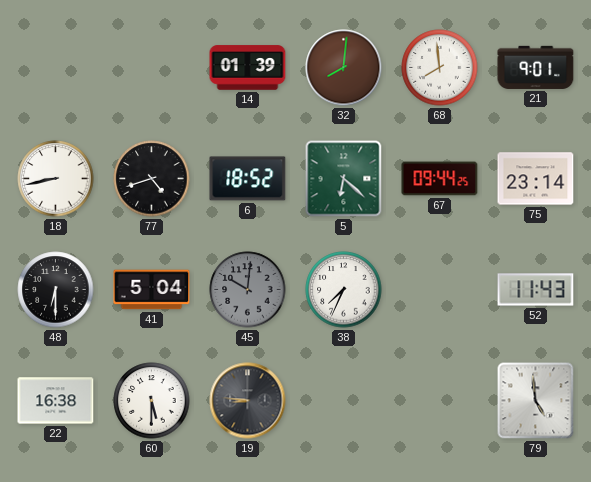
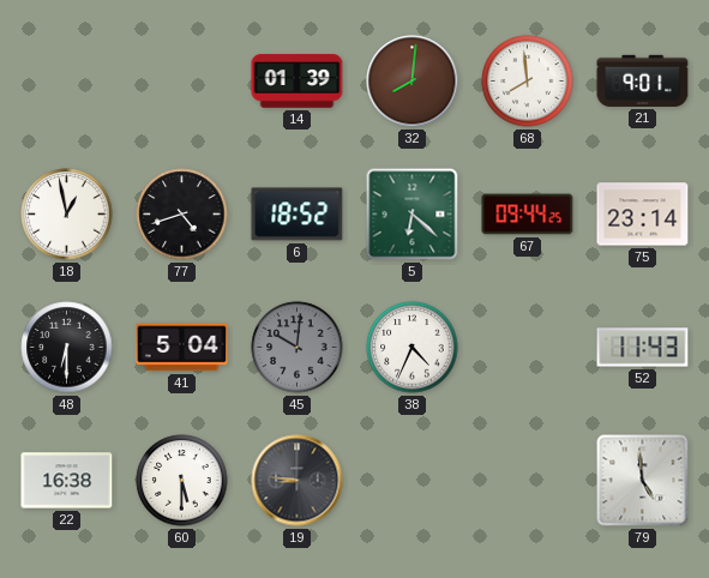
18: 8:43 -> 12:58 (67, 215)
38: 7:34 -> 4:34 (413, 348)
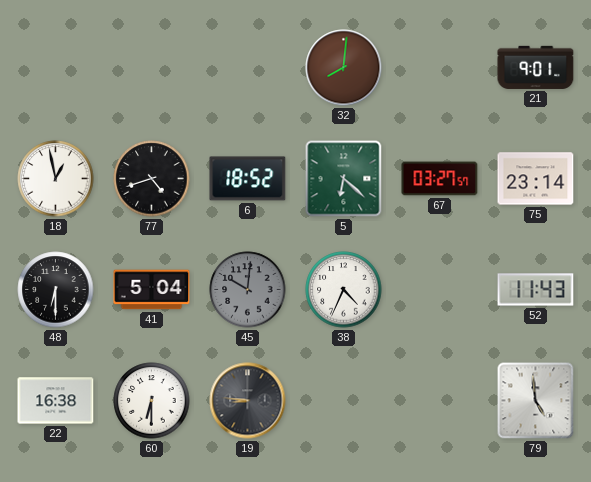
14: 01:39 -> none (298, 82)
68: 7:59 -> none (528, 82)
67: 09:44 -> 03:27 (440, 179)
60: 5:30 -> 6:30 (152, 401)
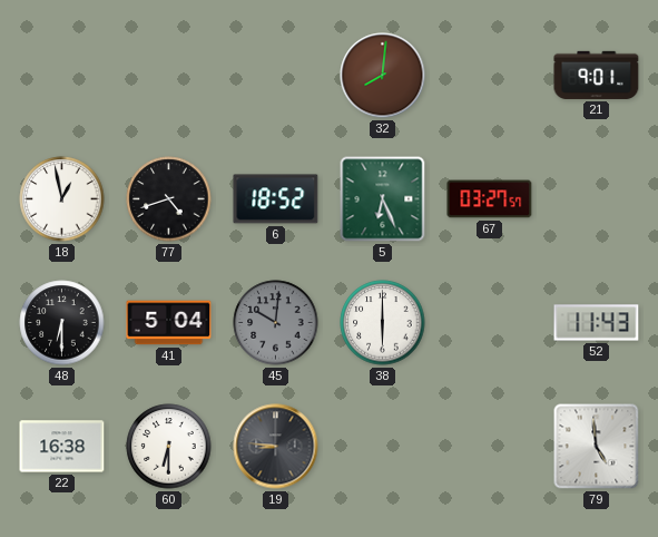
5: 6:22 -> 6:26 (383, 199)
75: 23:14 -> none (536, 179)
38: 4:34 -> 6:00 (383, 323)
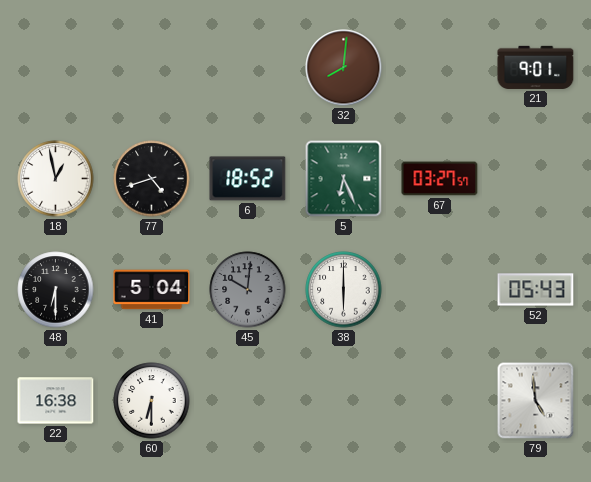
52: 11:43 -> 05:43 (536, 290)
19: 8:46 -> none (276, 447)
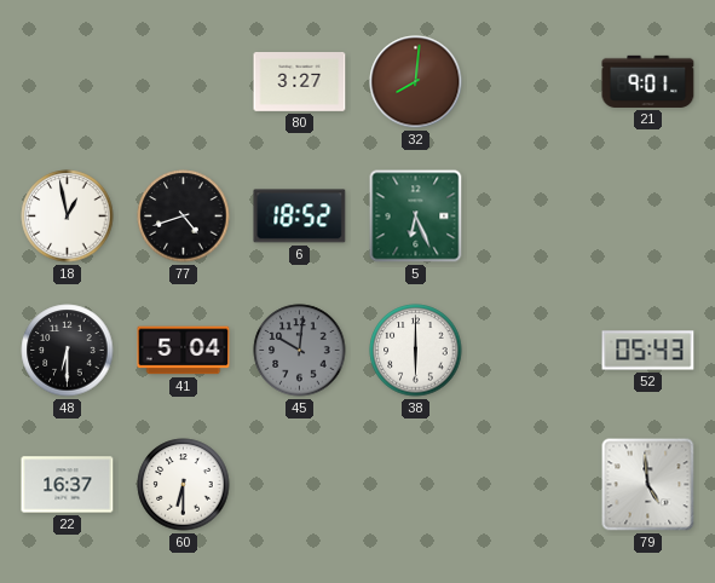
80: none -> 3:27 (300, 82)
67: 03:27 -> none (440, 179)
22: 16:38 -> 16:37 (68, 485)
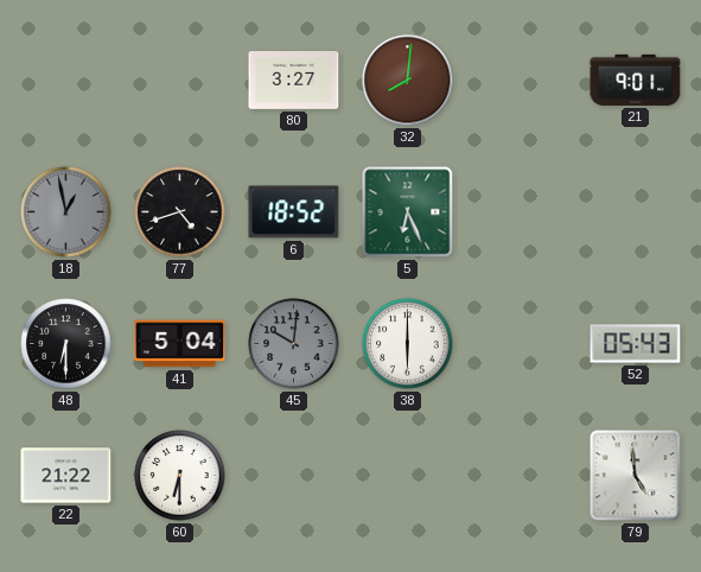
18 dial: white -> grey (66, 212)
22: 16:37 -> 21:22 (66, 476)
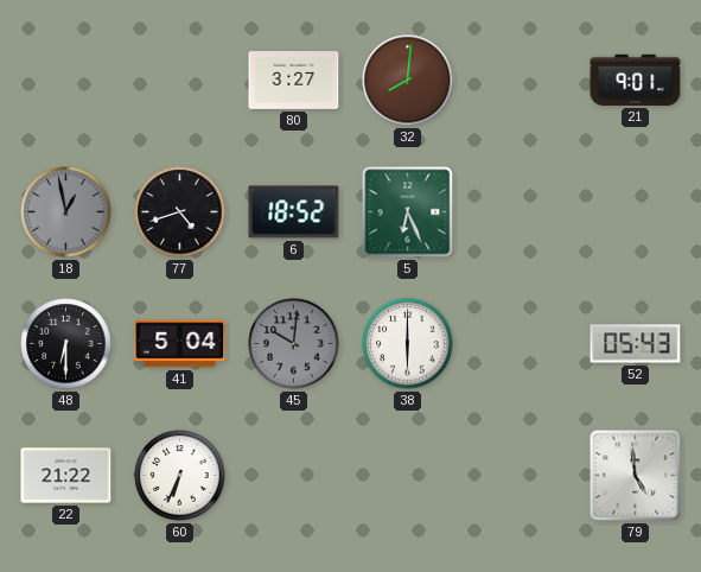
60: 6:30 -> 6:34 (180, 476)
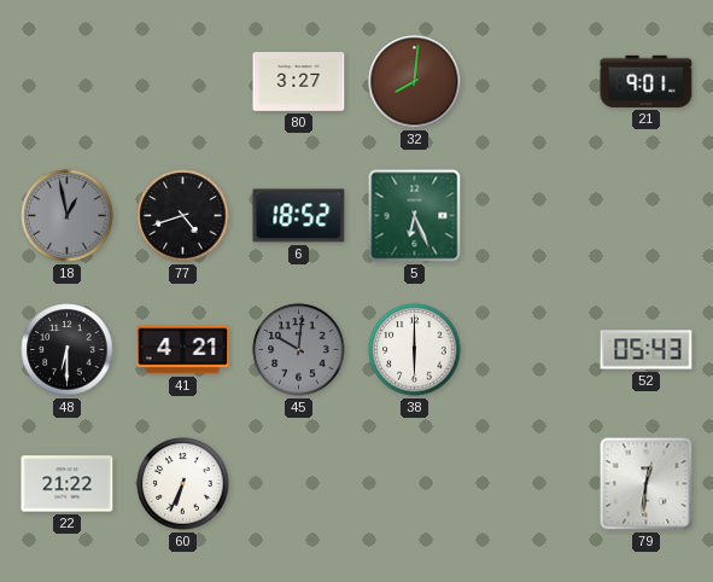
41: 5:04 -> 4:21 (183, 350)
79: 4:59 -> 12:31 (647, 484)
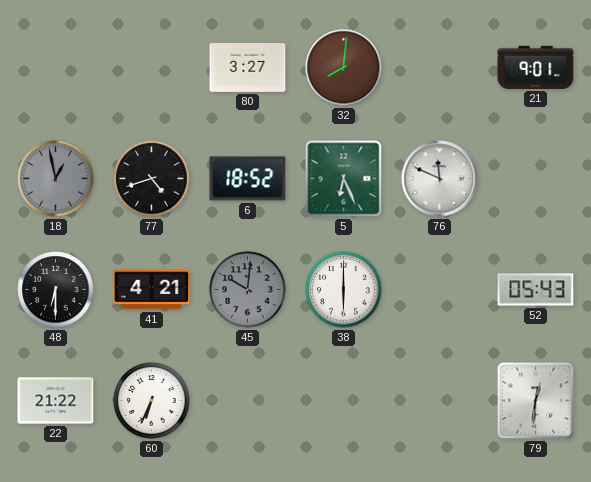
76: none -> 11:49 (440, 179)
